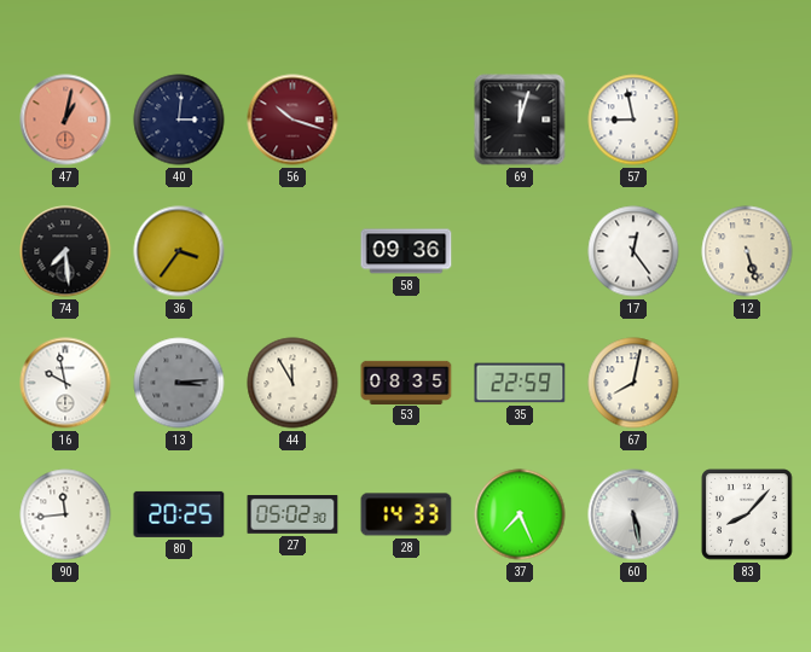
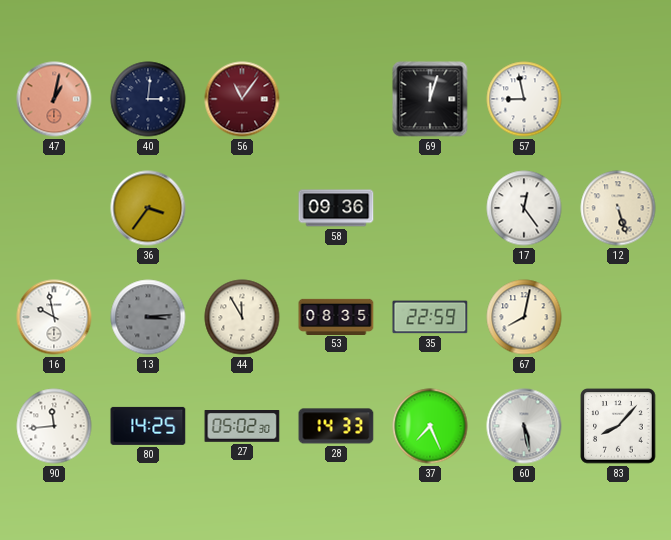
56: 10:18 -> 11:06 (242, 99)
74: 7:29 -> none (65, 251)
80: 20:25 -> 14:25 (148, 426)
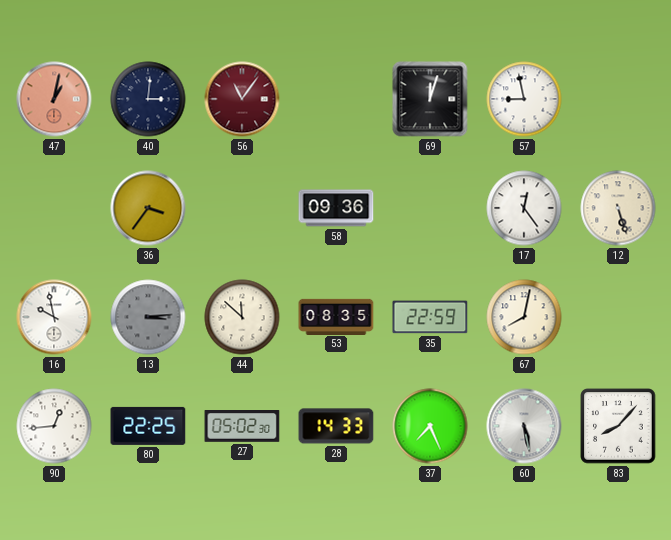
44: 11:55 -> 11:52 (242, 317)
90: 11:44 -> 12:44 (54, 426)
80: 14:25 -> 22:25 (148, 426)
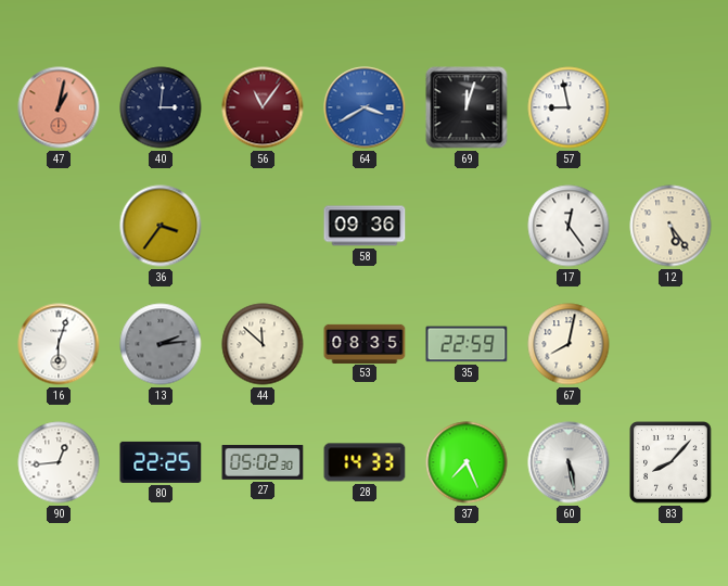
64: none -> 3:40 (365, 107)
12: 5:27 -> 5:24 (670, 226)
16: 9:58 -> 6:03 (59, 344)
13: 3:14 -> 2:14 (161, 344)
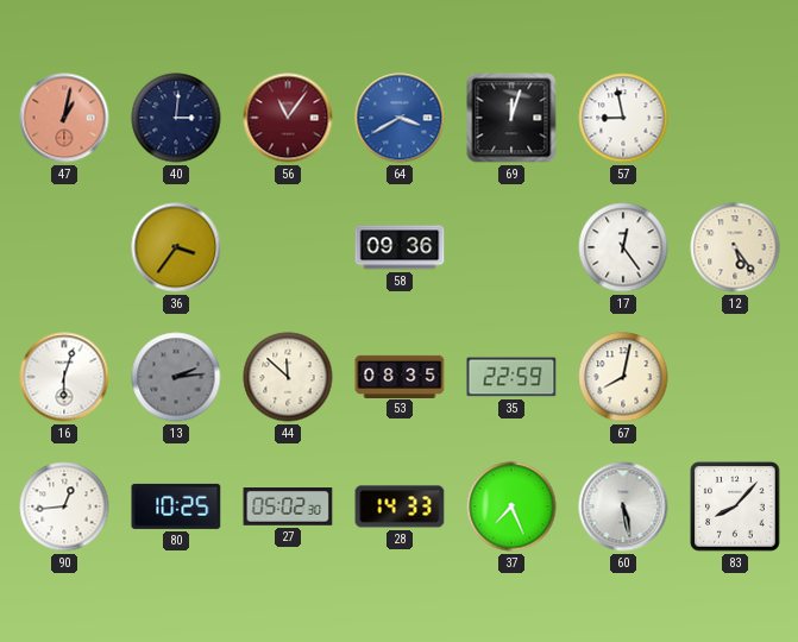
80: 22:25 -> 10:25 (176, 506)
